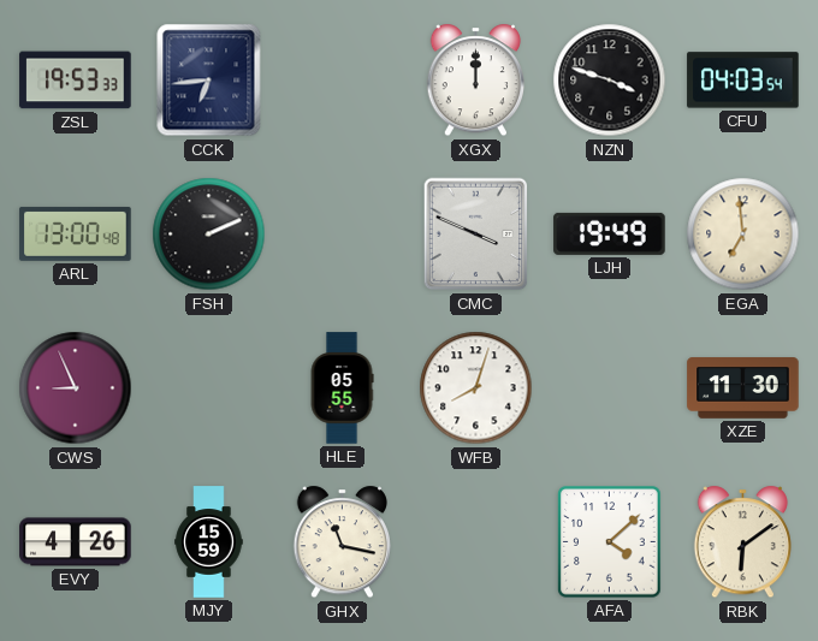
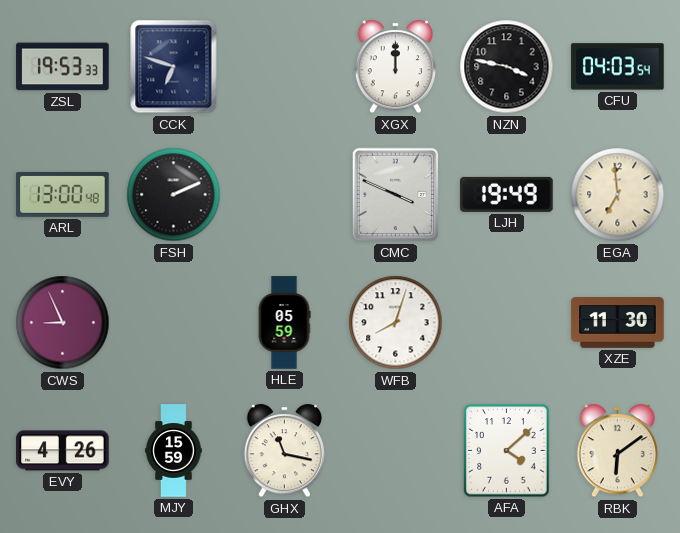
CCK: 6:44 -> 6:48 (174, 67)
NZN: 3:48 -> 3:47 (507, 67)
HLE: 05:55 -> 05:59 (284, 323)
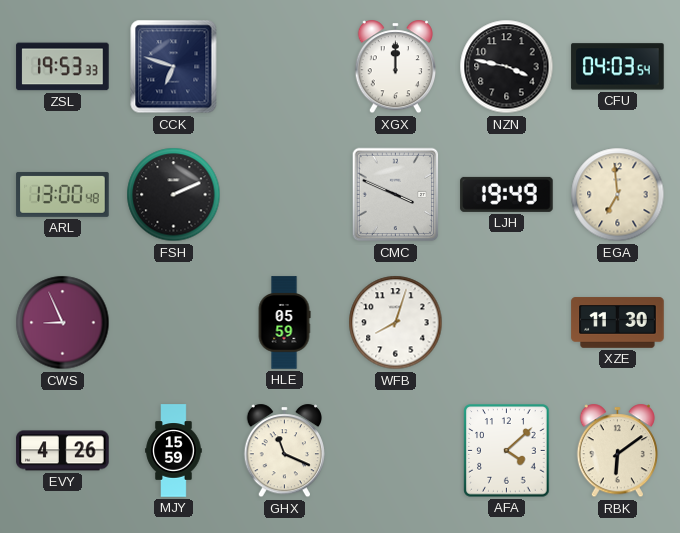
GHX: 11:17 -> 11:19 (284, 451)
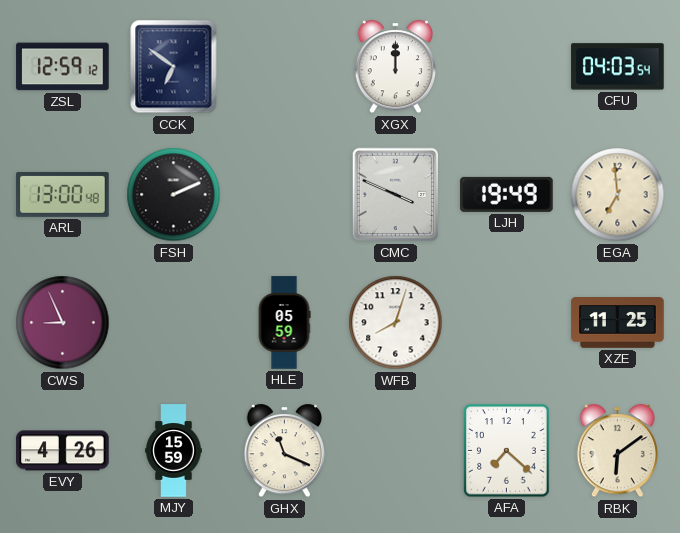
ZSL: 19:53 -> 12:59 (63, 67)
CCK: 6:48 -> 6:51 (174, 67)
NZN: 3:47 -> none (507, 67)
XZE: 11:30 -> 11:25 (618, 323)
AFA: 4:08 -> 7:22 (507, 451)
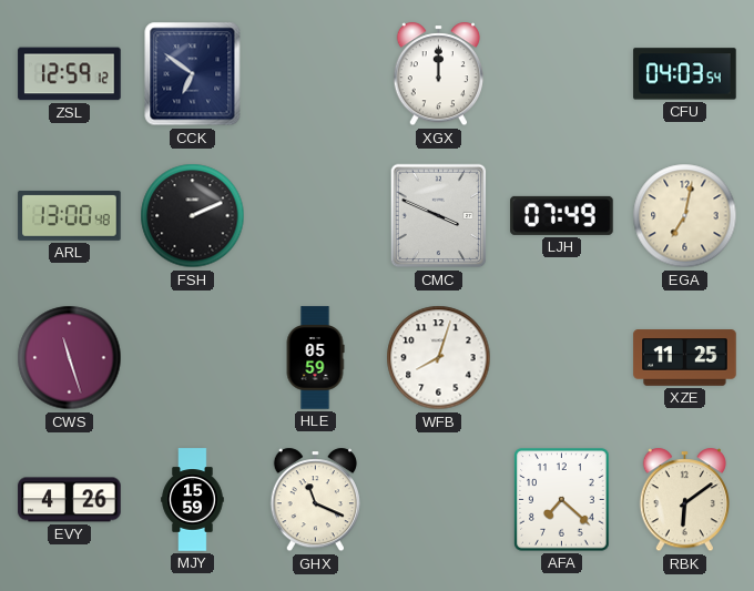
LJH: 19:49 -> 07:49 (562, 215)
EGA: 6:59 -> 7:02 (685, 216)
CWS: 8:56 -> 11:27 (70, 358)
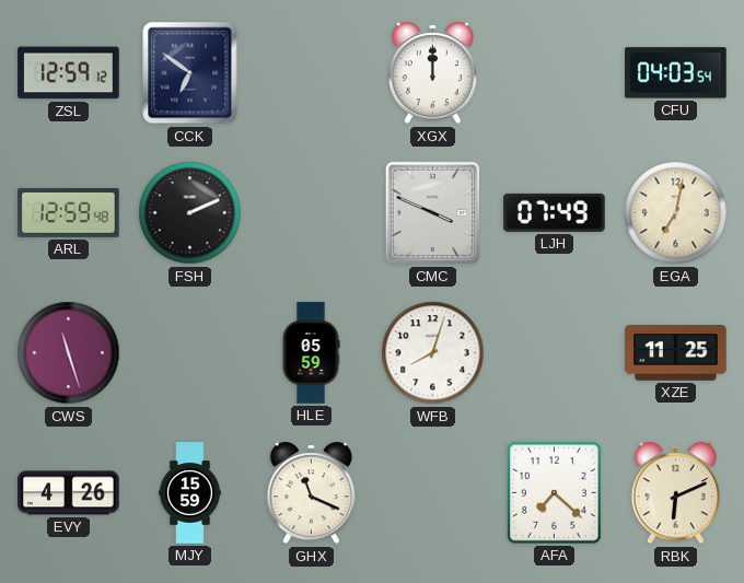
ARL: 13:00 -> 12:59 (69, 212)
RBK: 6:09 -> 6:11 (675, 493)
